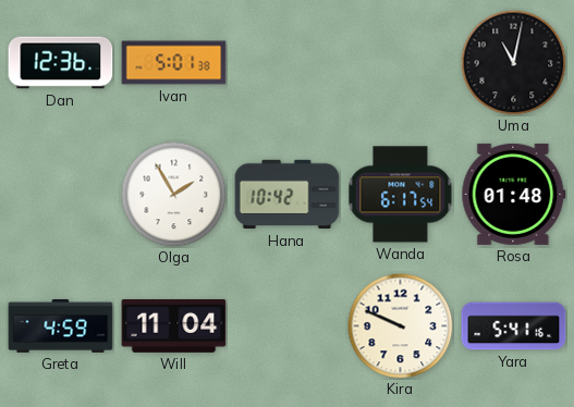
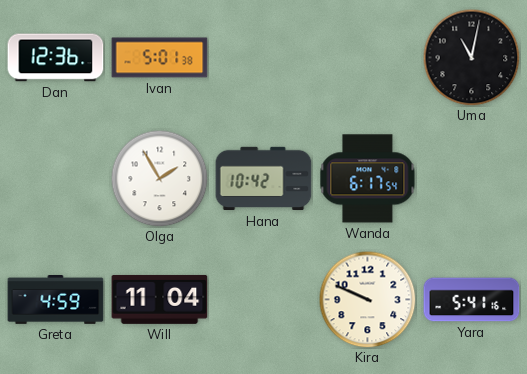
Rosa: 01:48 -> none (514, 194)
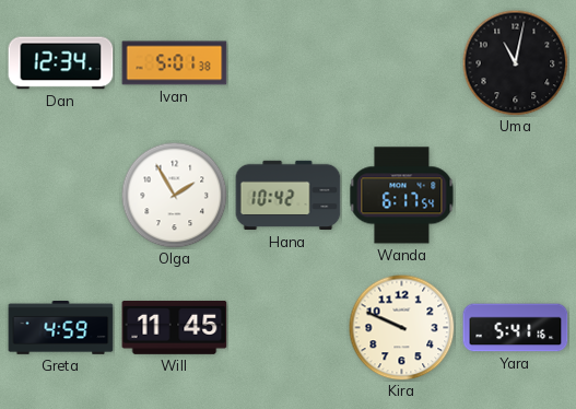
Dan: 12:36 -> 12:34 (61, 63)
Will: 11:04 -> 11:45 (175, 327)
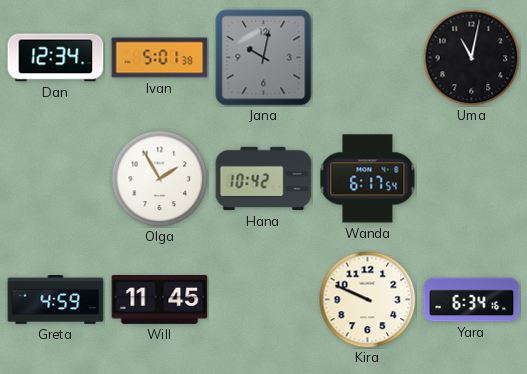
Jana: none -> 10:02 (264, 58)
Yara: 5:41 -> 6:34 (472, 300)
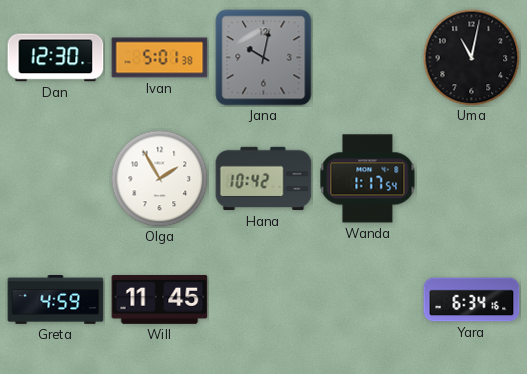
Dan: 12:34 -> 12:30 (56, 58)
Wanda: 6:17 -> 1:17 (368, 179)
Kira: 9:49 -> none (367, 299)
